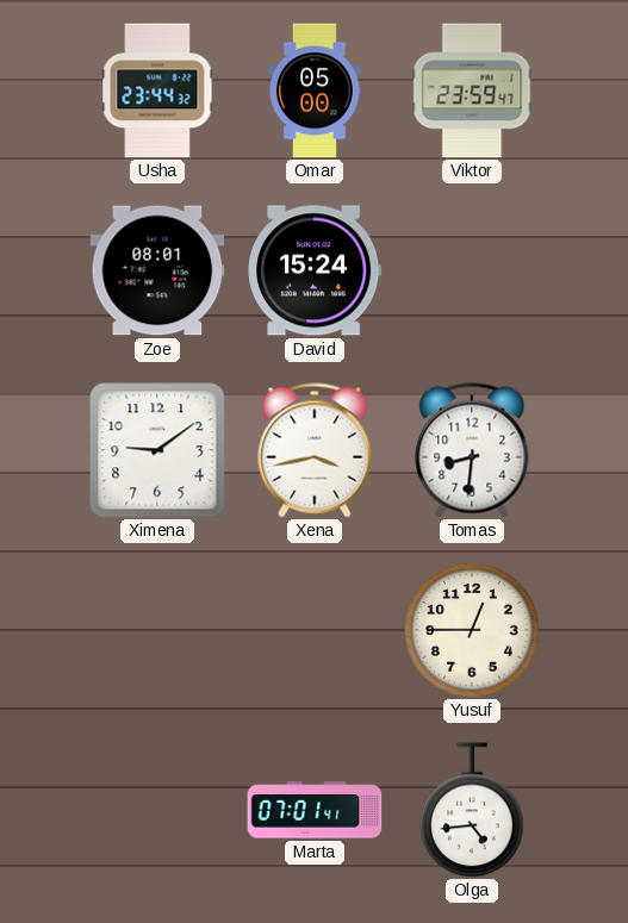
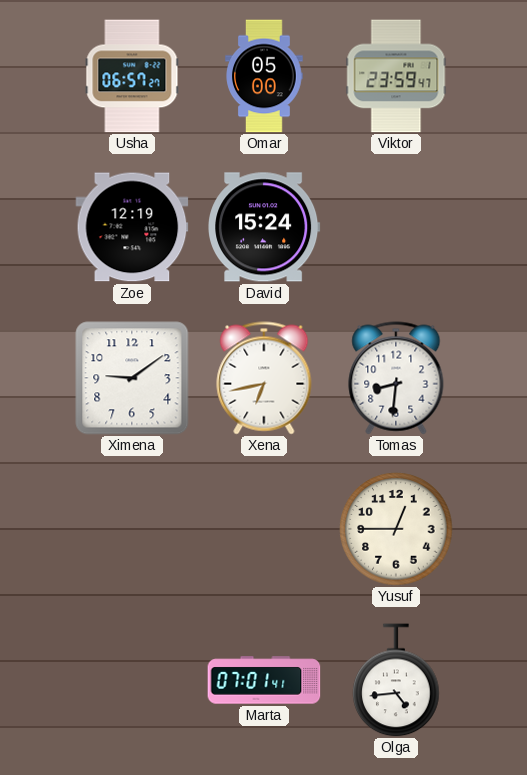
Usha: 23:44 -> 06:57 (132, 76)
Zoe: 08:01 -> 12:19 (132, 227)
Xena: 3:43 -> 6:43 (264, 378)
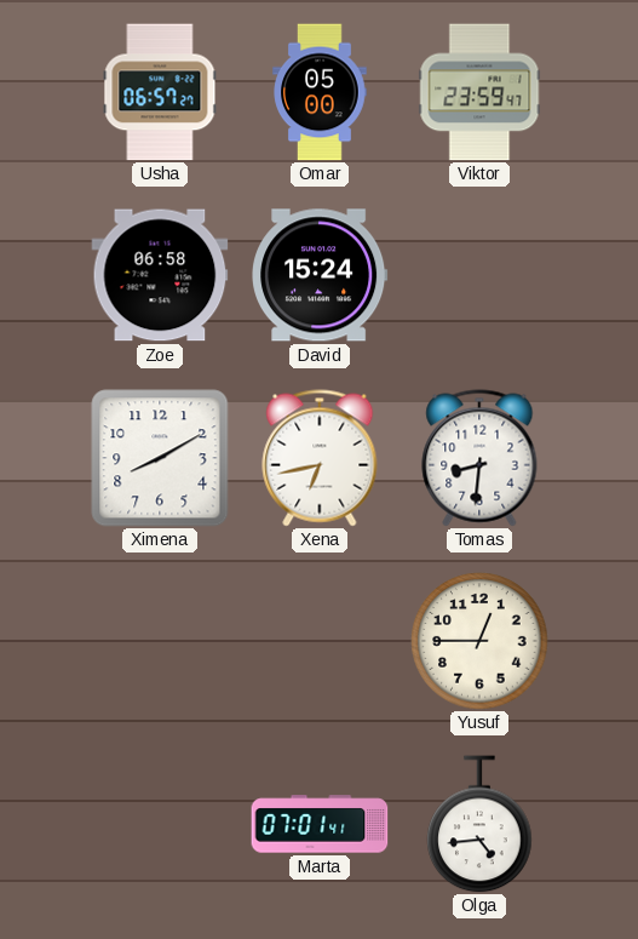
Zoe: 12:19 -> 06:58 (160, 275)
Ximena: 9:09 -> 8:10 (160, 458)
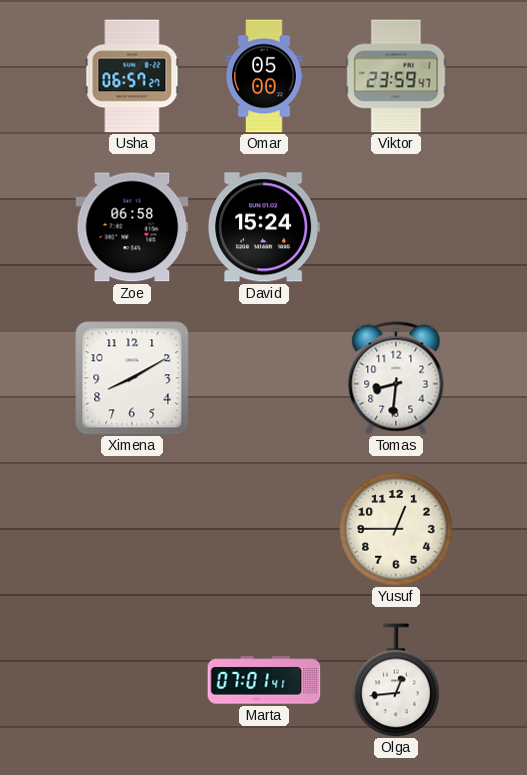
Xena: 6:43 -> none (320, 458)
Olga: 4:44 -> 12:44 (396, 680)
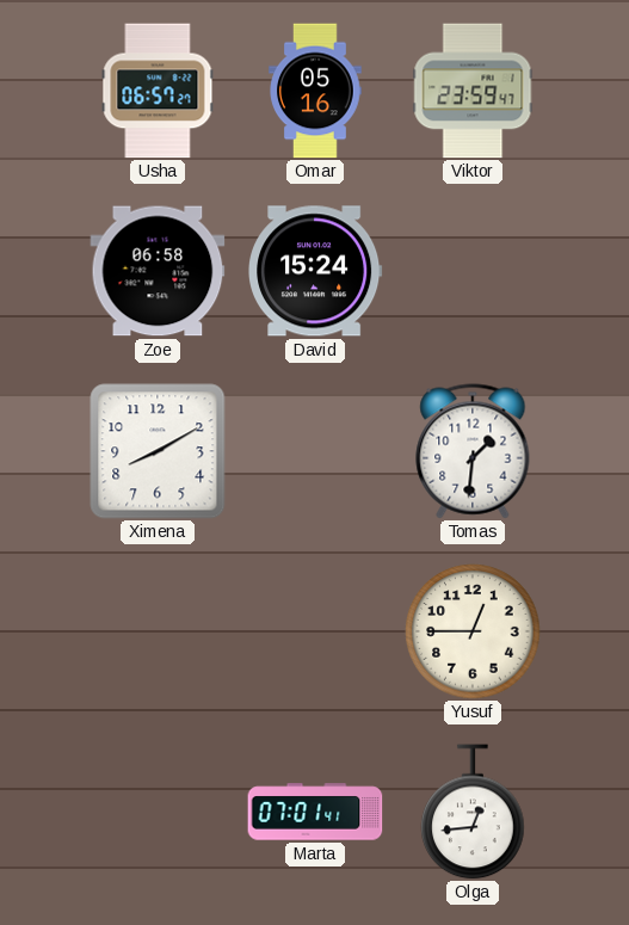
Omar: 05:00 -> 05:16 (315, 91)
Tomas: 8:31 -> 1:31 (473, 451)
